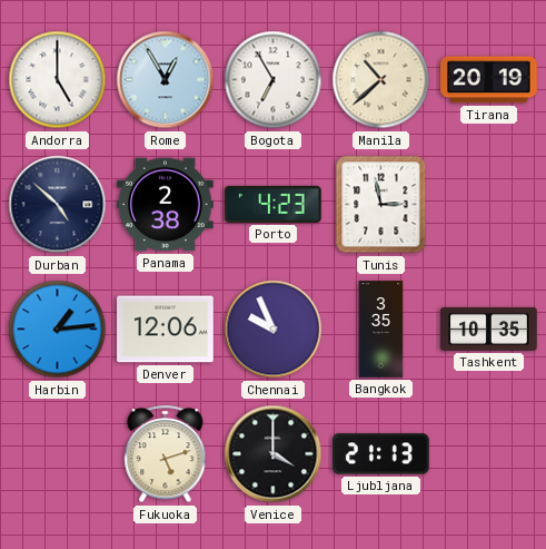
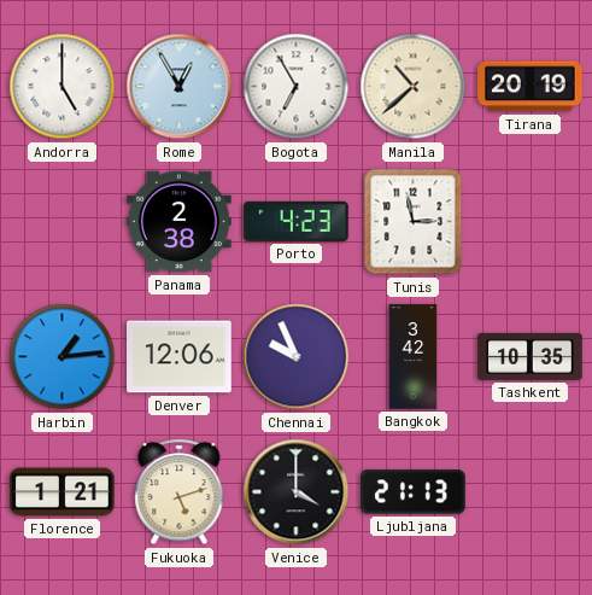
Durban: 4:52 -> none (58, 205)
Bangkok: 3:35 -> 3:42 (414, 357)
Florence: none -> 1:21 (63, 492)
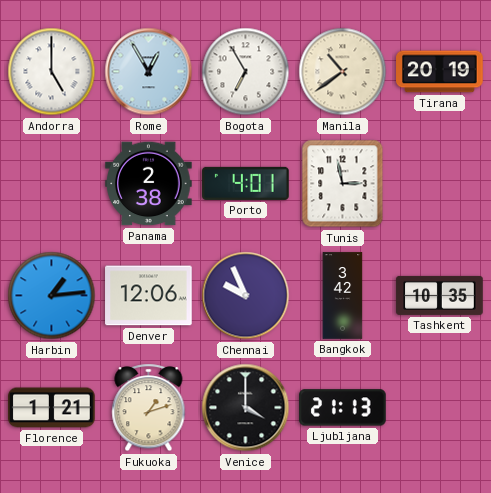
Manila: 10:38 -> 10:39 (343, 72)
Porto: 4:23 -> 4:01 (246, 183)
Fukuoka: 5:12 -> 1:12 (149, 408)
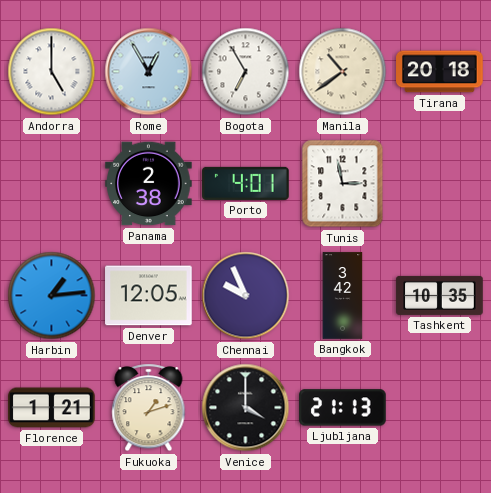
Tirana: 20:19 -> 20:18 (440, 72)
Denver: 12:06 -> 12:05 (149, 296)
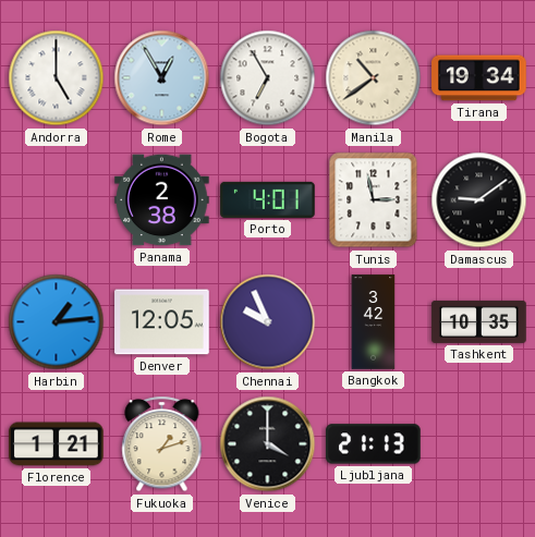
Tirana: 20:18 -> 19:34 (479, 78)
Damascus: none -> 9:09 (479, 200)
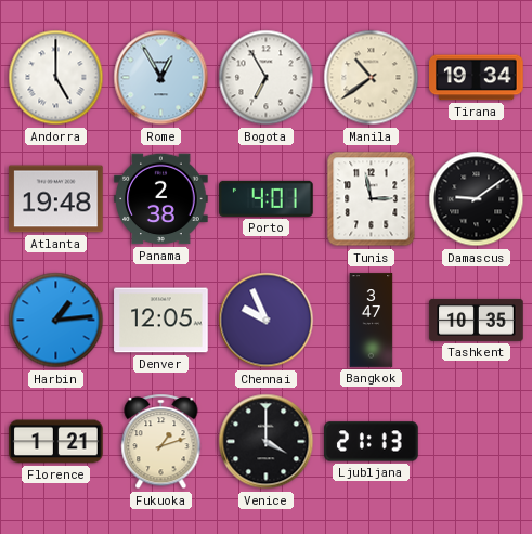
Atlanta: none -> 19:48 (56, 199)
Bangkok: 3:42 -> 3:47 (372, 321)
